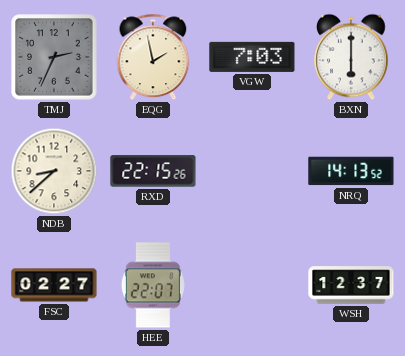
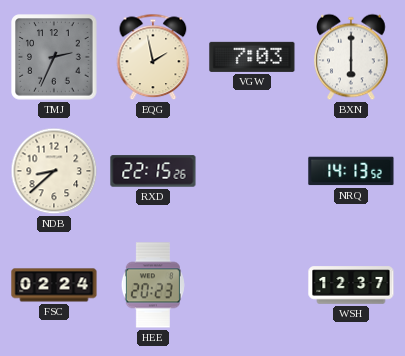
FSC: 02:27 -> 02:24 (54, 285)
HEE: 22:07 -> 20:23 (153, 285)
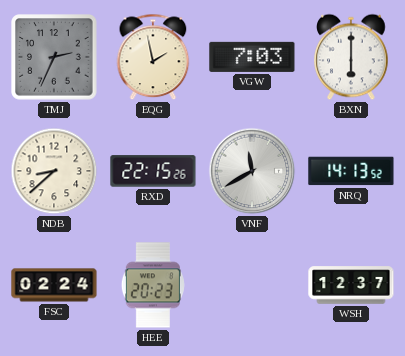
VNF: none -> 11:40 (252, 171)
